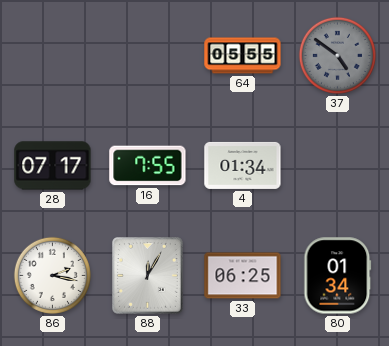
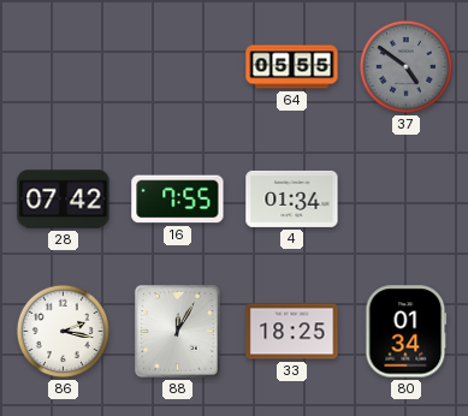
28: 07:17 -> 07:42 (64, 200)
33: 06:25 -> 18:25 (292, 332)
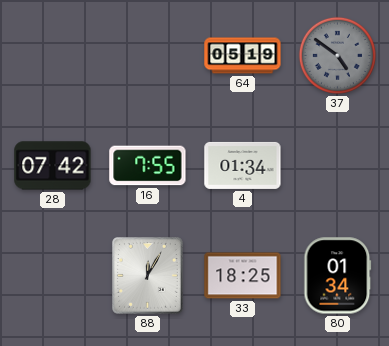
64: 05:55 -> 05:19 (243, 56)
86: 2:17 -> none (63, 331)
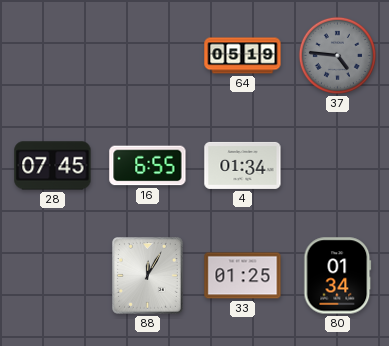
37: 4:51 -> 4:46 (337, 55)
28: 07:42 -> 07:45 (53, 166)
16: 7:55 -> 6:55 (148, 166)
33: 18:25 -> 01:25 (243, 276)
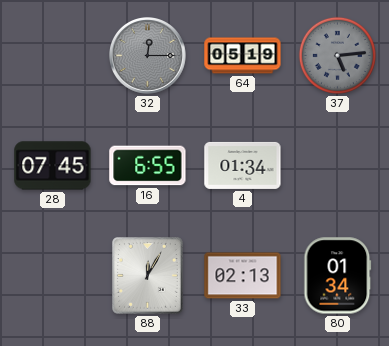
32: none -> 12:15 (148, 56)
37: 4:46 -> 5:14 (337, 55)
33: 01:25 -> 02:13 (243, 276)
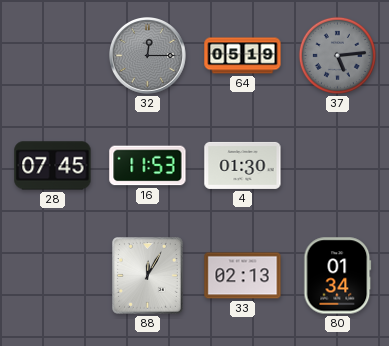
16: 6:55 -> 11:53 (148, 166)
4: 01:34 -> 01:30 (243, 165)
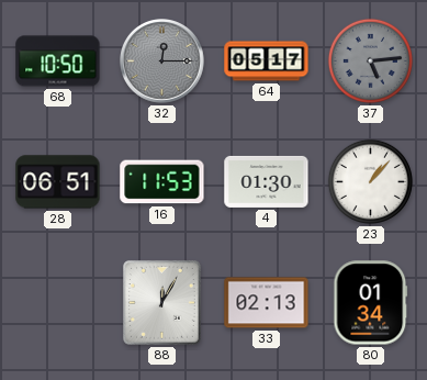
68: none -> 10:50 (58, 62)
64: 05:19 -> 05:17 (267, 62)
28: 07:45 -> 06:51 (58, 182)
23: none -> 1:07 (370, 181)
